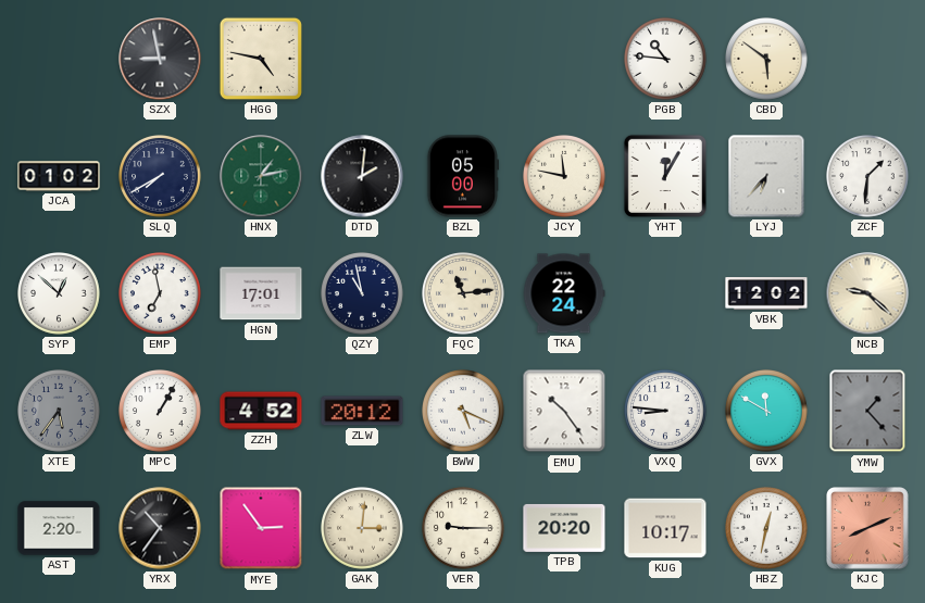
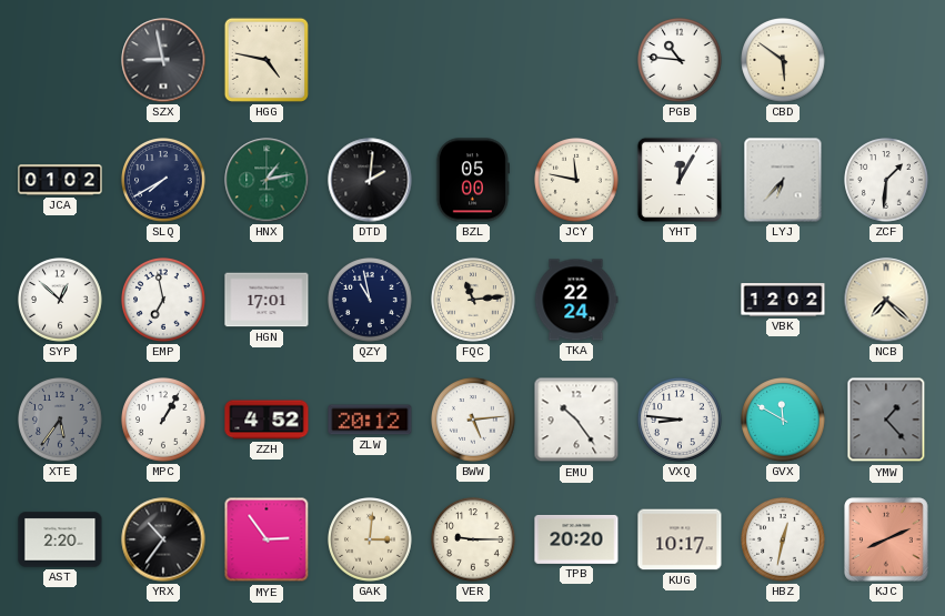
NCB: 9:22 -> 7:22 (886, 300)
BWW: 5:19 -> 5:14 (474, 421)
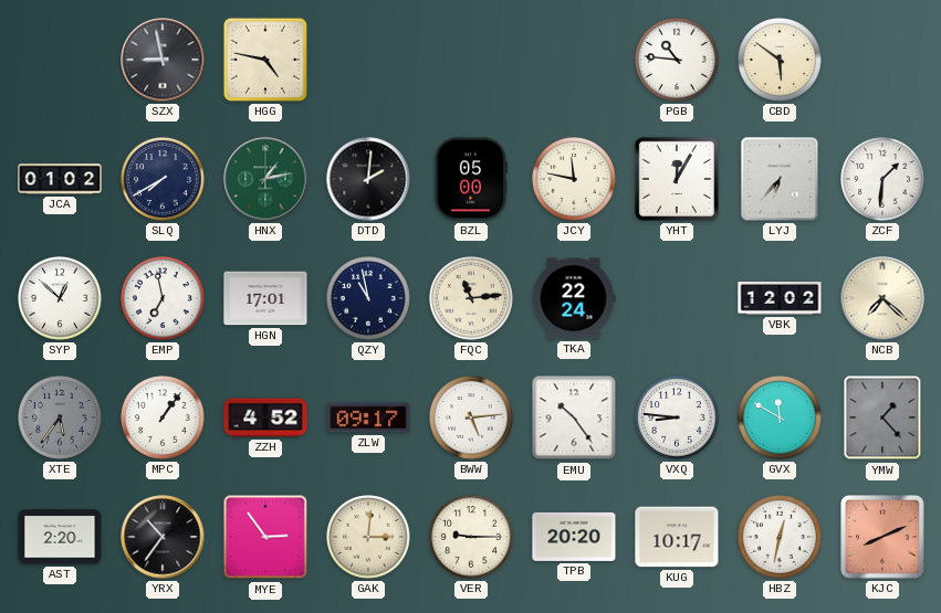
MPC: 1:05 -> 1:06 (164, 419)
ZLW: 20:12 -> 09:17 (368, 418)
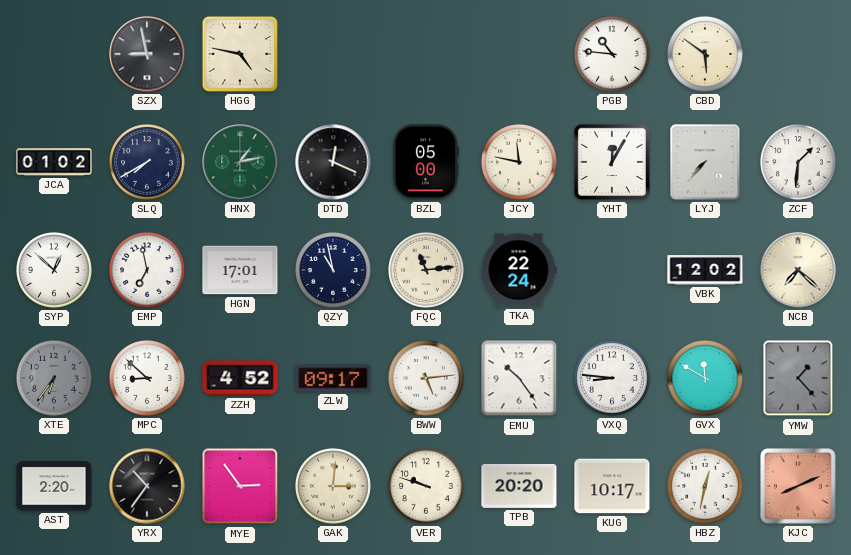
DTD: 2:01 -> 12:19 (333, 162)
LYJ: 6:37 -> 7:37 (705, 162)
XTE: 5:36 -> 6:36 (55, 379)
MPC: 1:06 -> 8:52 (148, 379)
VER: 9:15 -> 9:48 (427, 487)
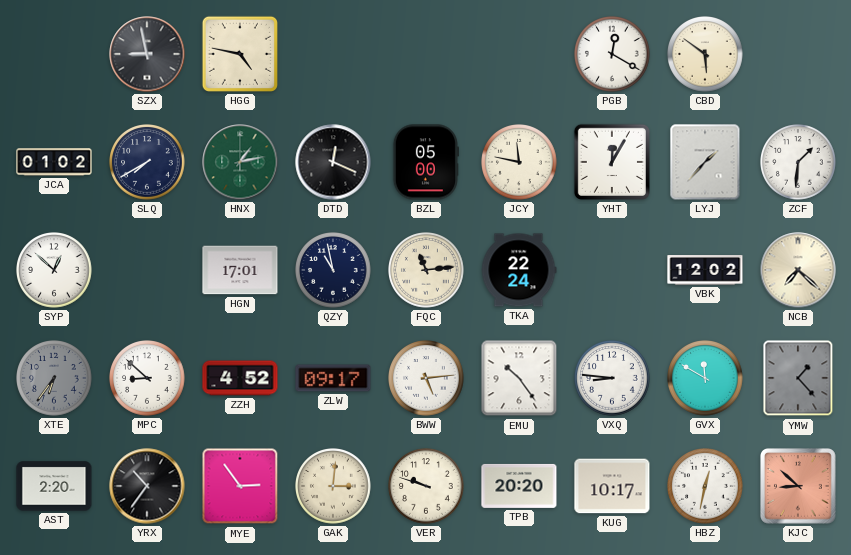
PGB: 10:46 -> 12:20 (613, 55)
LYJ: 7:37 -> 1:37 (705, 162)
EMP: 6:58 -> none (148, 271)
KJC: 8:11 -> 8:52 (799, 487)
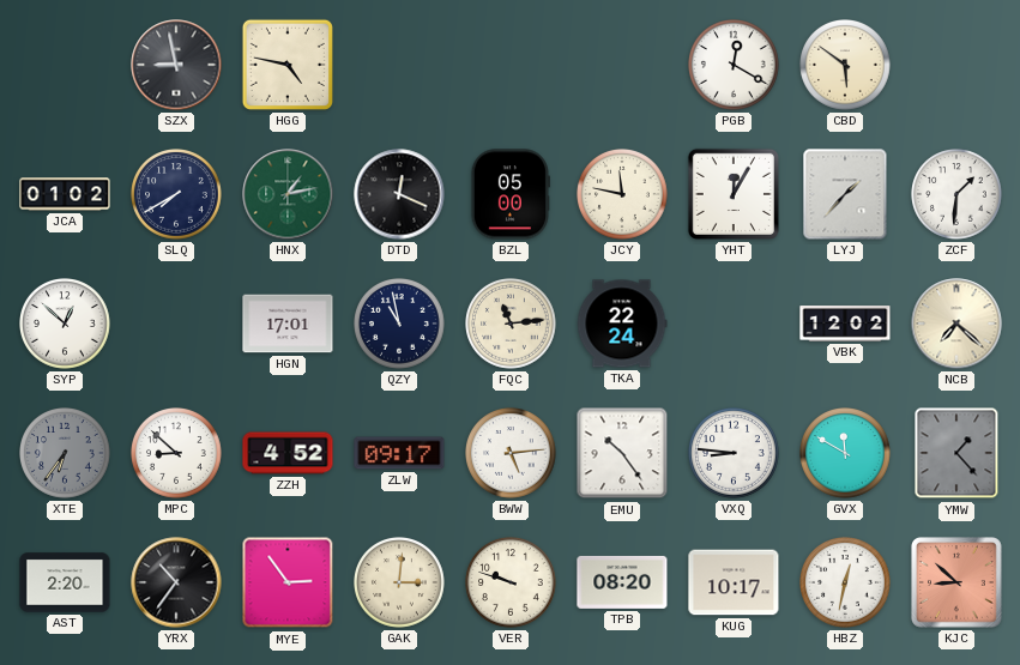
TPB: 20:20 -> 08:20 (622, 582)
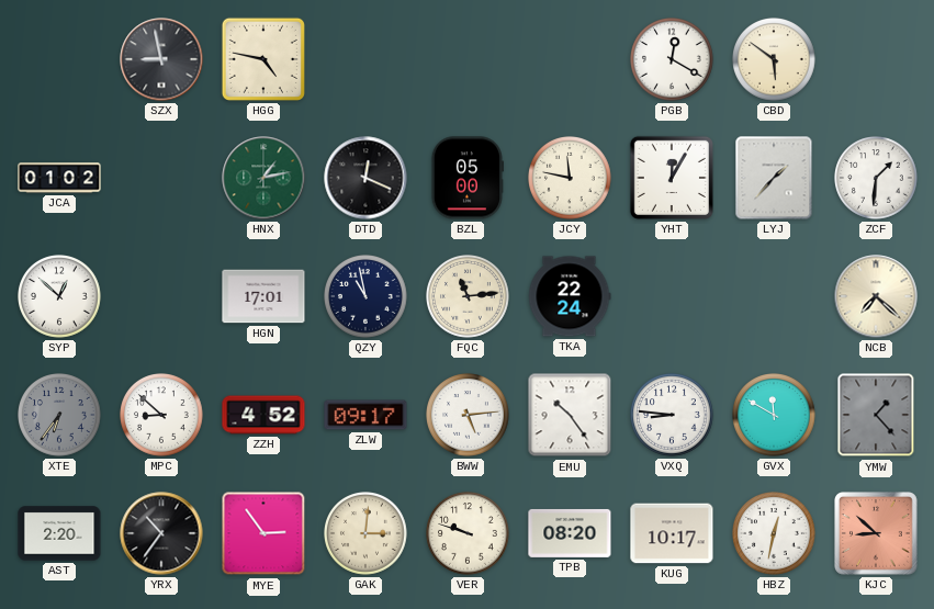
SLQ: 7:40 -> none (177, 195)
VBK: 12:02 -> none (845, 324)
